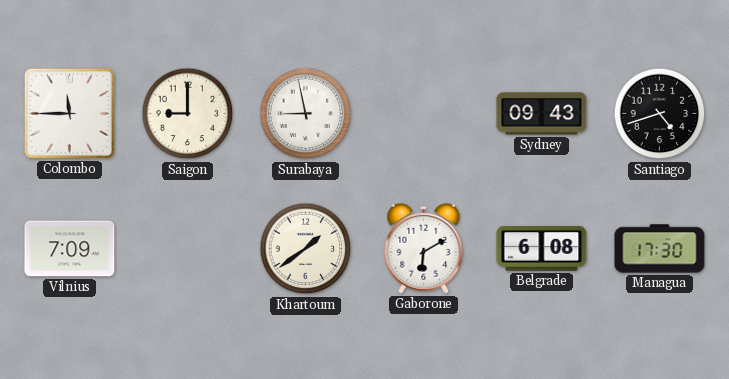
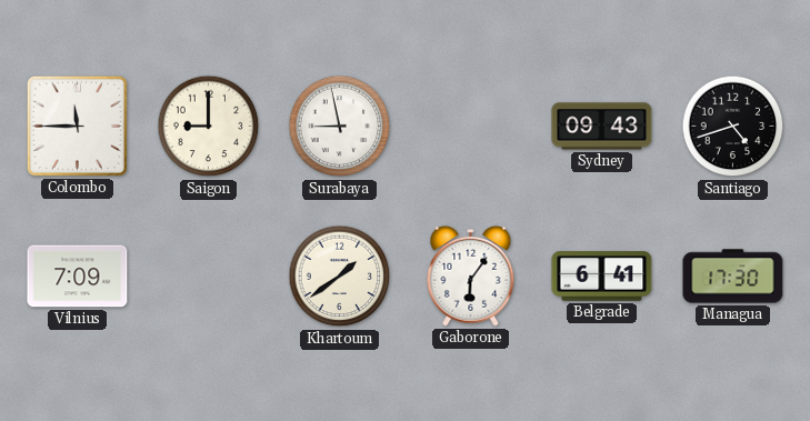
Gaborone: 6:10 -> 6:06 (471, 275)
Belgrade: 6:08 -> 6:41 (602, 277)
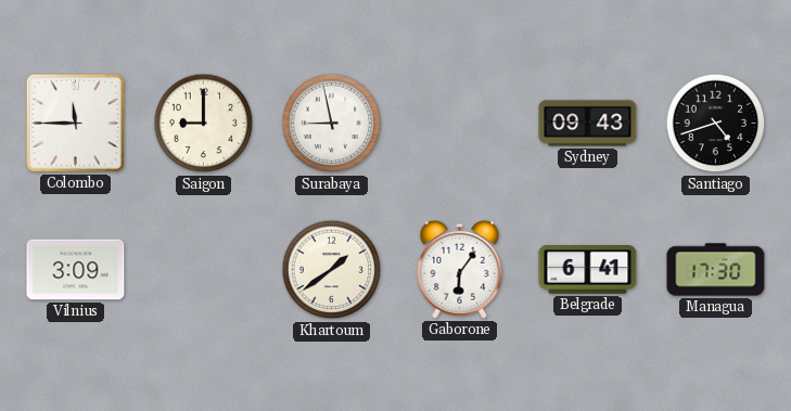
Vilnius: 7:09 -> 3:09 (76, 270)
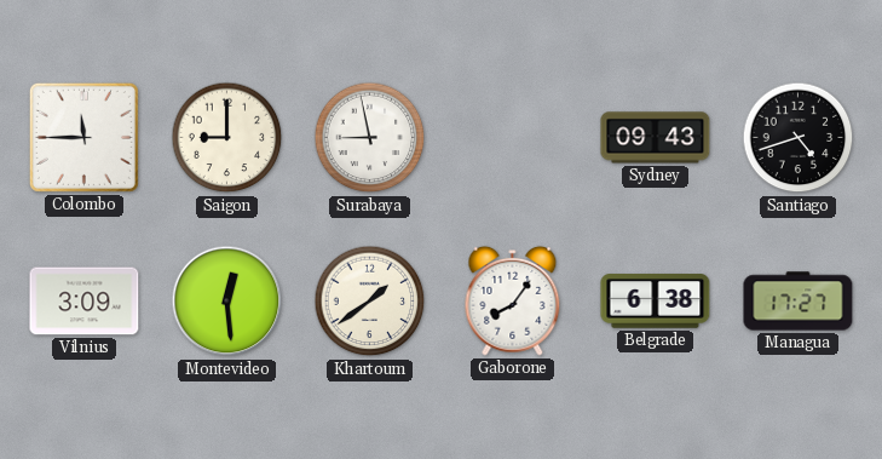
Montevideo: none -> 12:29 (227, 302)
Gaborone: 6:06 -> 8:06 (513, 300)
Belgrade: 6:41 -> 6:38 (656, 302)
Managua: 17:30 -> 17:27 (799, 302)
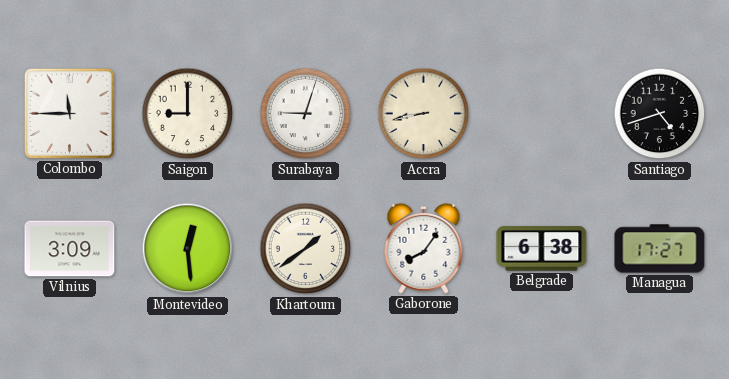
Surabaya: 8:58 -> 9:03 (306, 114)
Accra: none -> 8:43 (424, 114)
Sydney: 09:43 -> none (656, 138)
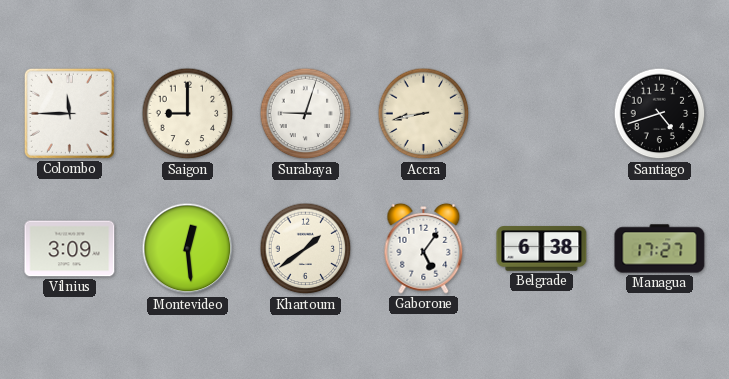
Gaborone: 8:06 -> 5:06 (424, 248)
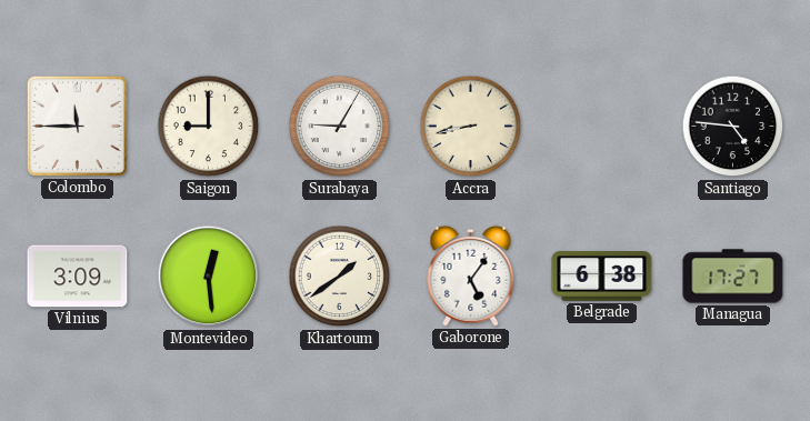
Surabaya: 9:03 -> 9:05 (340, 127)
Santiago: 4:42 -> 4:46 (733, 127)
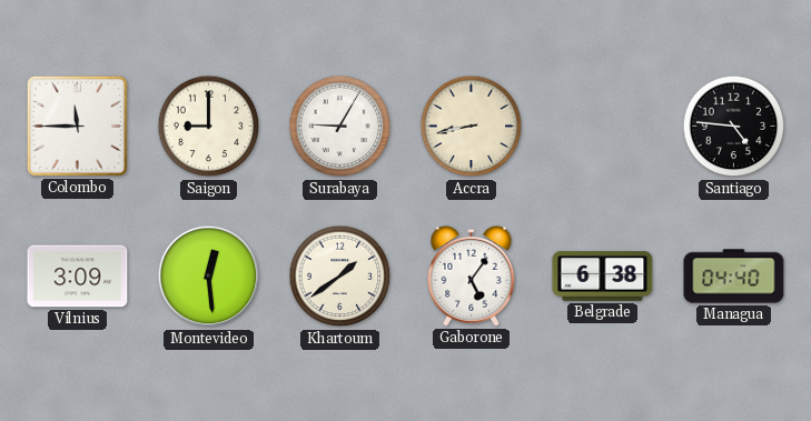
Managua: 17:27 -> 04:40 (734, 277)
